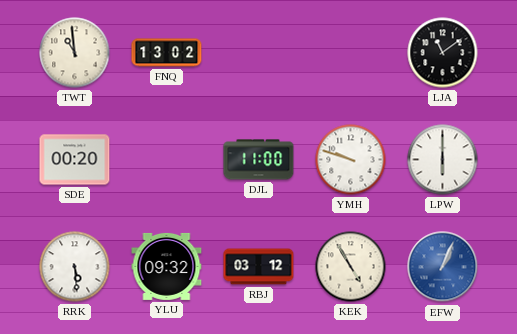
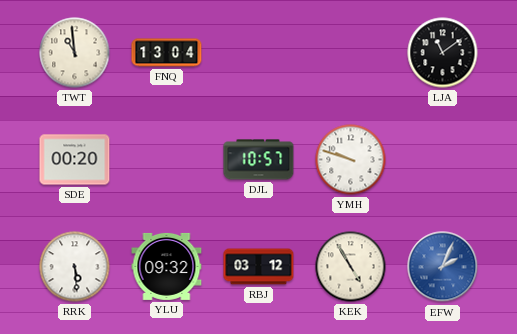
FNQ: 13:02 -> 13:04 (167, 53)
DJL: 11:00 -> 10:57 (259, 160)
LPW: 6:00 -> none (443, 160)
EFW: 1:04 -> 2:04 (443, 267)
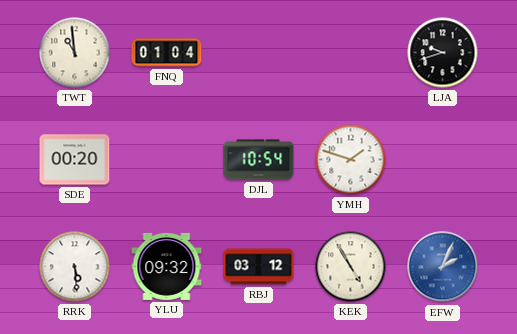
FNQ: 13:04 -> 01:04 (167, 53)
LJA: 11:09 -> 9:42 (443, 53)
DJL: 10:57 -> 10:54 (259, 160)
YMH: 9:48 -> 1:48 (351, 160)
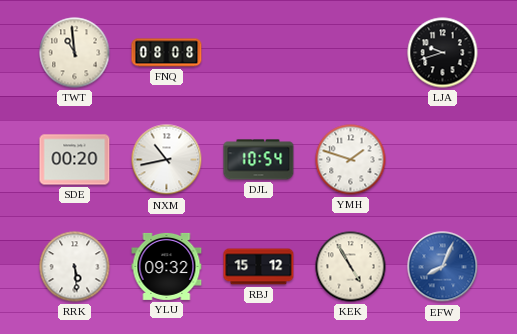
FNQ: 01:04 -> 08:08 (167, 53)
NXM: none -> 10:43 (167, 160)
RBJ: 03:12 -> 15:12 (259, 267)
EFW: 2:04 -> 8:04 (443, 267)
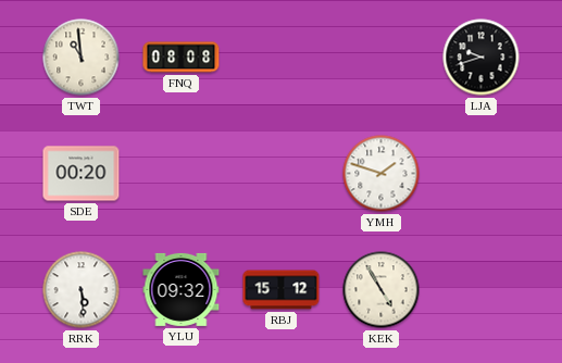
NXM: 10:43 -> none (167, 160)
DJL: 10:54 -> none (259, 160)
EFW: 8:04 -> none (443, 267)
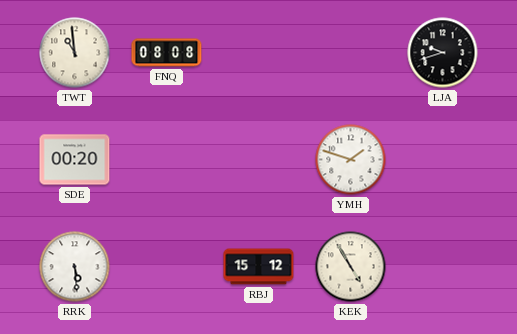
YLU: 09:32 -> none (182, 289)
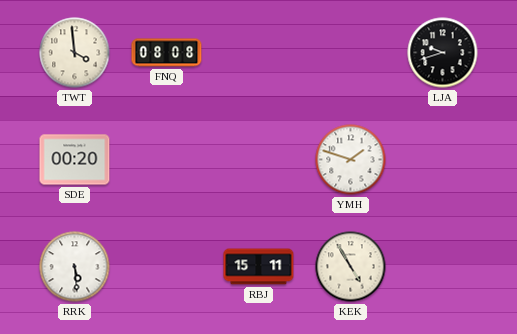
TWT: 10:59 -> 3:59 (75, 53)
RBJ: 15:12 -> 15:11 (259, 267)
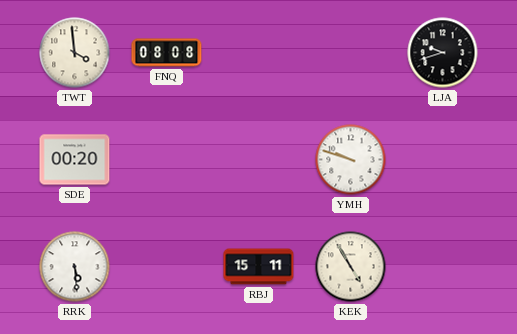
YMH: 1:48 -> 9:48 (351, 160)
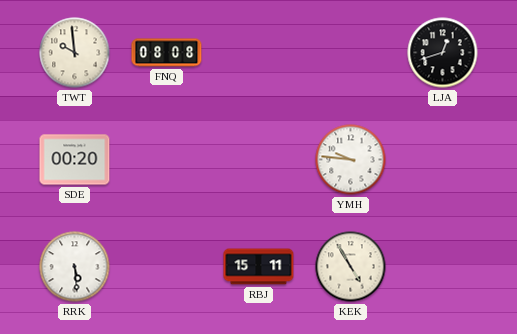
TWT: 3:59 -> 9:59 (75, 53)
LJA: 9:42 -> 12:42 (443, 53)
YMH: 9:48 -> 9:46 (351, 160)
